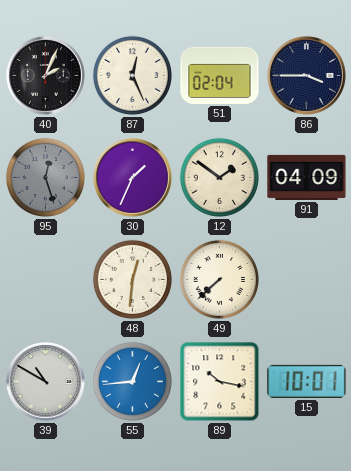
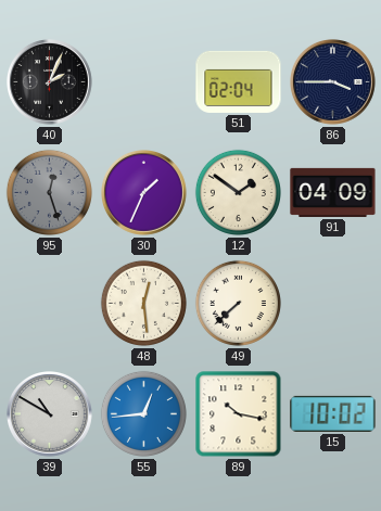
87: 12:26 -> none (132, 75)
48: 12:31 -> 12:29 (143, 303)
15: 10:01 -> 10:02 (333, 413)
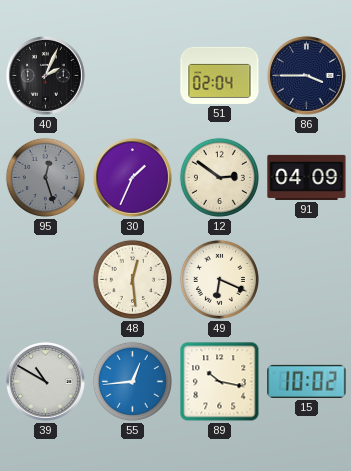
12: 1:51 -> 2:51 (219, 177)
49: 7:38 -> 6:19 (219, 279)
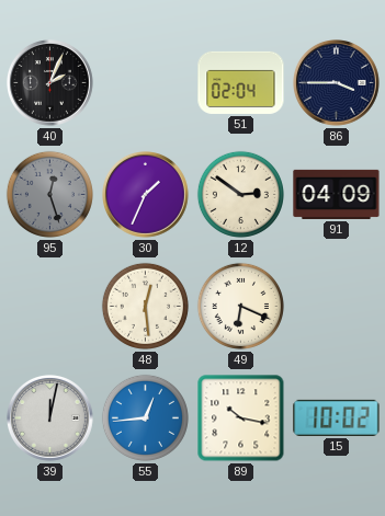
39: 10:50 -> 12:02 (50, 418)
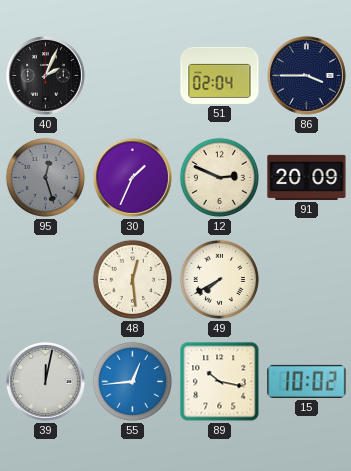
12: 2:51 -> 2:49 (219, 177)
91: 04:09 -> 20:09 (307, 177)
49: 6:19 -> 7:40 (219, 279)
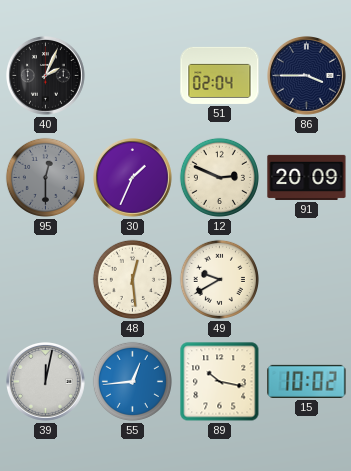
95: 12:27 -> 12:30 (45, 177)
49: 7:40 -> 9:40 (219, 279)
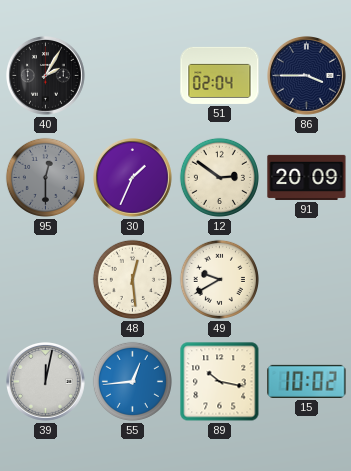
40: 2:04 -> 2:05 (46, 76)
12: 2:49 -> 2:51 (219, 177)
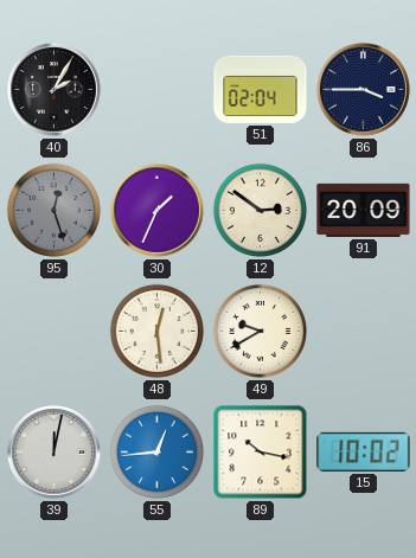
95: 12:30 -> 12:27 (53, 210)
